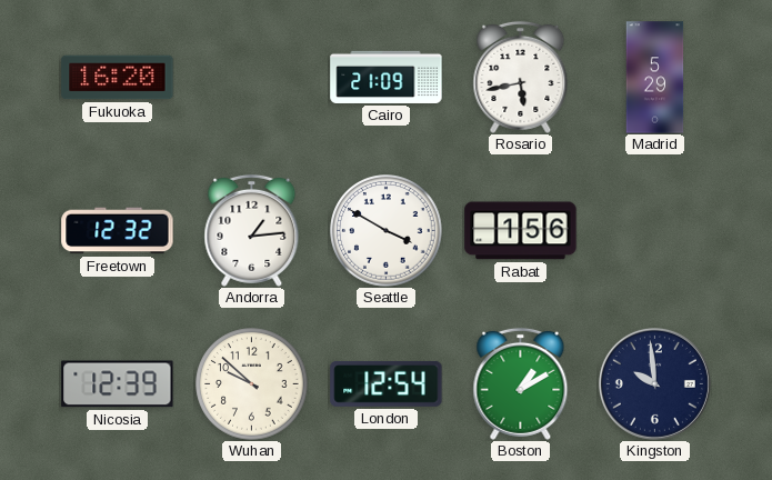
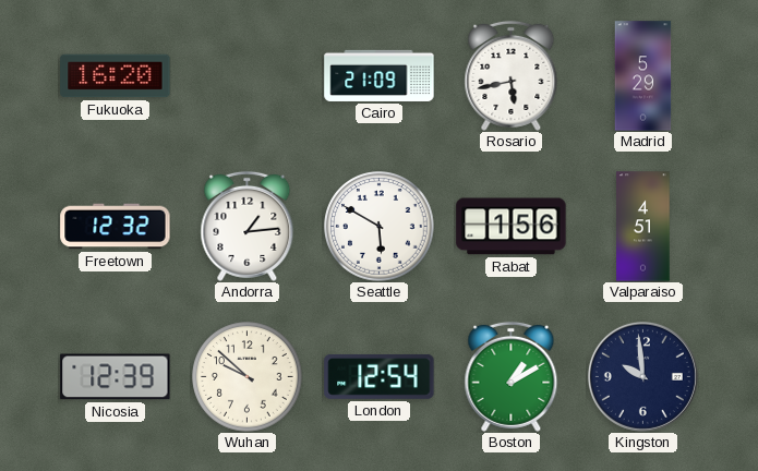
Seattle: 3:50 -> 5:50 (380, 227)
Valparaiso: none -> 4:51 (643, 227)
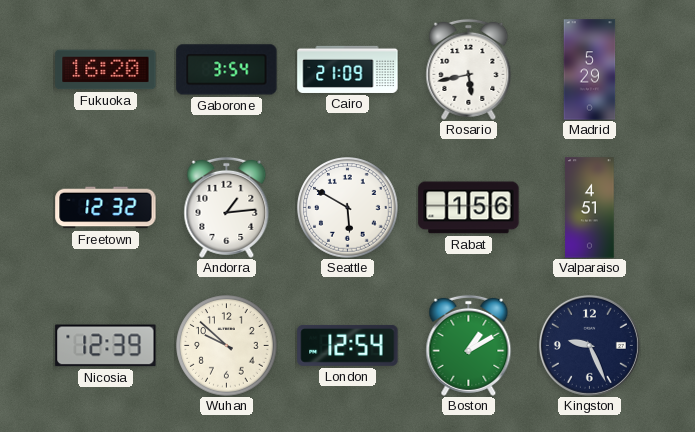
Gaborone: none -> 3:54 (227, 70)
Kingston: 9:59 -> 9:26 (589, 345)
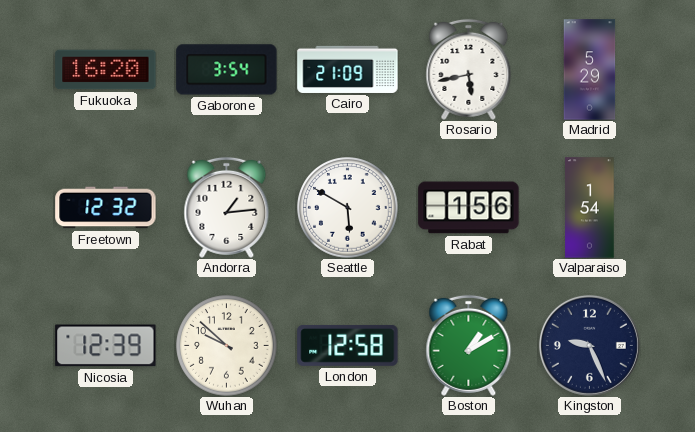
Valparaiso: 4:51 -> 1:54 (590, 208)
London: 12:54 -> 12:58 (348, 346)
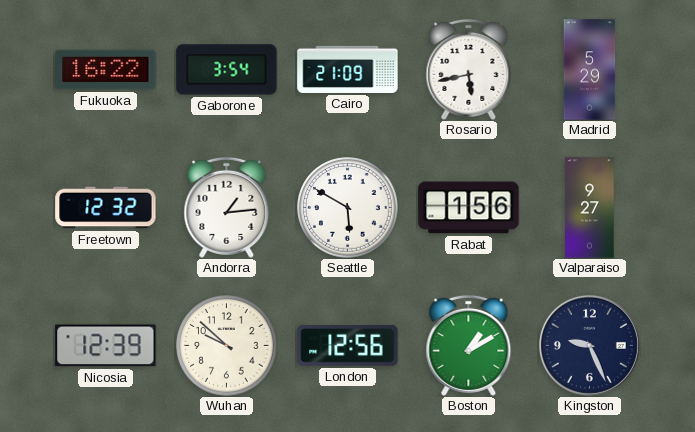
Fukuoka: 16:20 -> 16:22 (106, 70)
Valparaiso: 1:54 -> 9:27 (590, 208)
London: 12:58 -> 12:56 (348, 346)
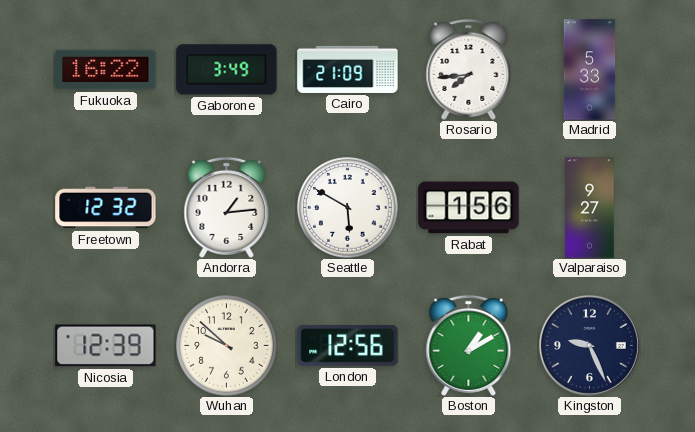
Gaborone: 3:54 -> 3:49 (227, 70)
Rosario: 5:43 -> 7:44 (469, 69)
Madrid: 5:29 -> 5:33 (590, 70)
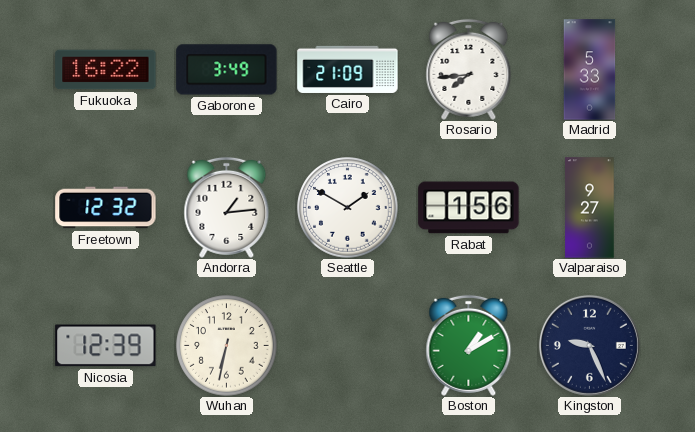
Seattle: 5:50 -> 1:50 (348, 208)
Wuhan: 9:52 -> 6:32 (227, 346)
London: 12:56 -> none (348, 346)
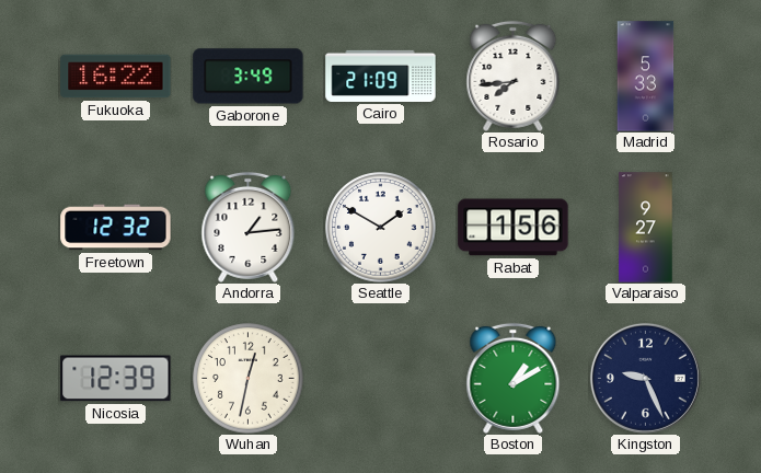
Wuhan: 6:32 -> 12:32 (249, 379)
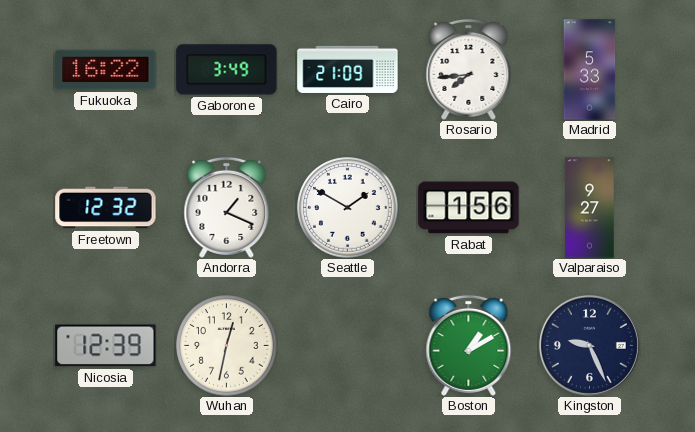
Andorra: 1:14 -> 1:19 (227, 207)
